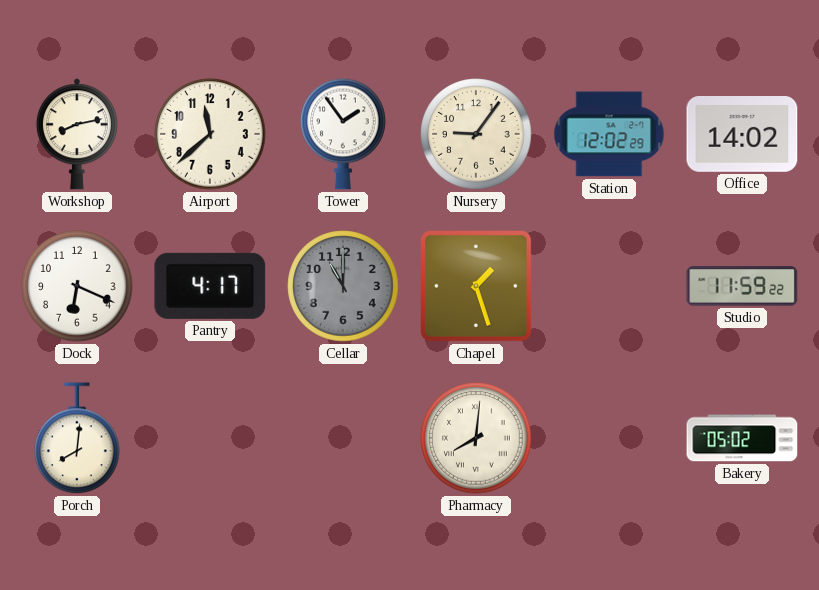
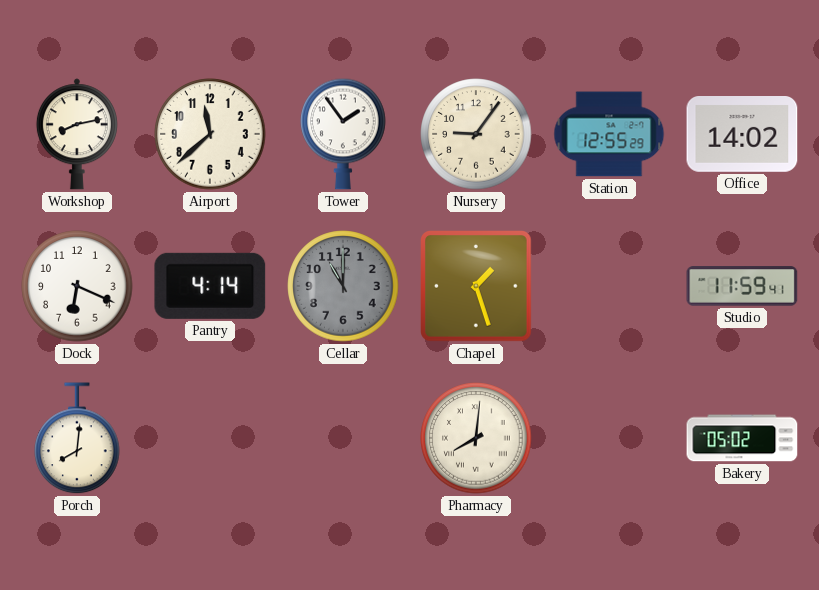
Station: 12:02 -> 12:55 (609, 134)
Pantry: 4:17 -> 4:14 (210, 286)
Studio: 11:59:22 -> 11:59:41 (742, 286)
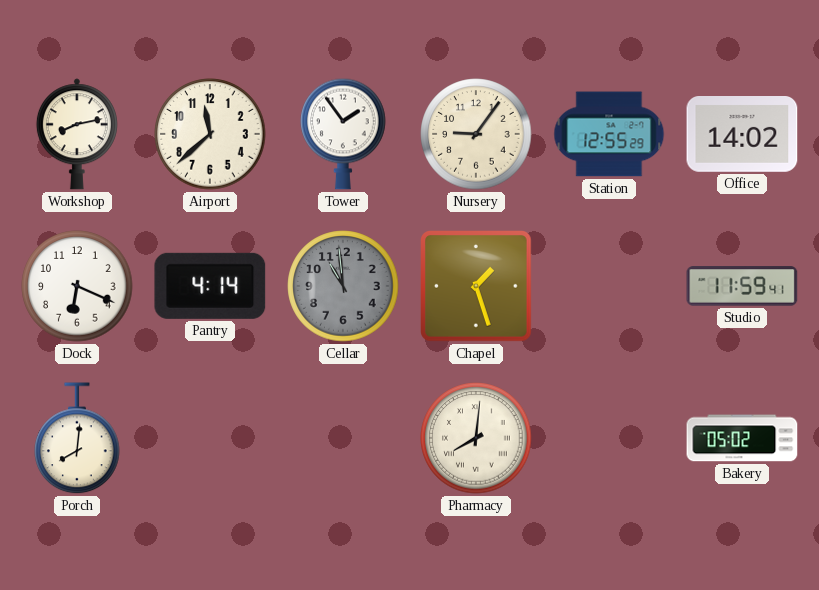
Cellar: 11:00 -> 10:59 (343, 286)
